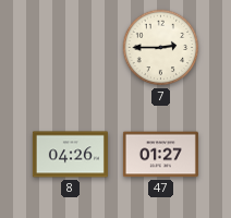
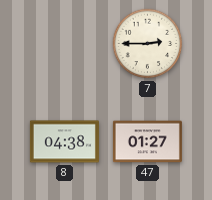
8: 04:26 -> 04:38 (64, 142)
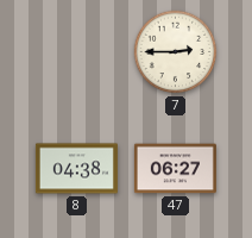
47: 01:27 -> 06:27 (175, 169)
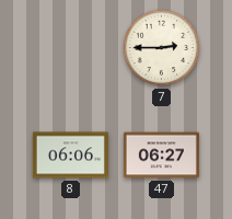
8: 04:38 -> 06:06 (70, 155)
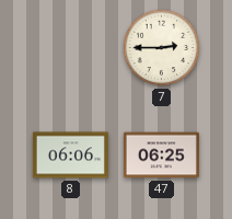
47: 06:27 -> 06:25 (161, 155)
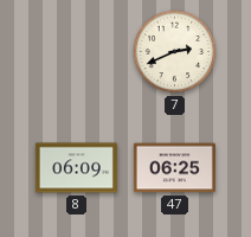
7: 2:45 -> 2:41 (175, 52)
8: 06:06 -> 06:09 (76, 168)
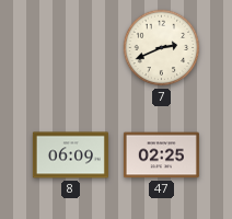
47: 06:25 -> 02:25 (161, 155)
